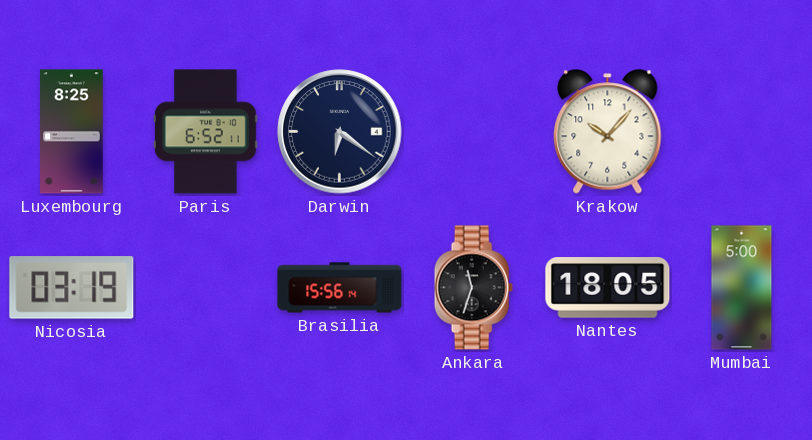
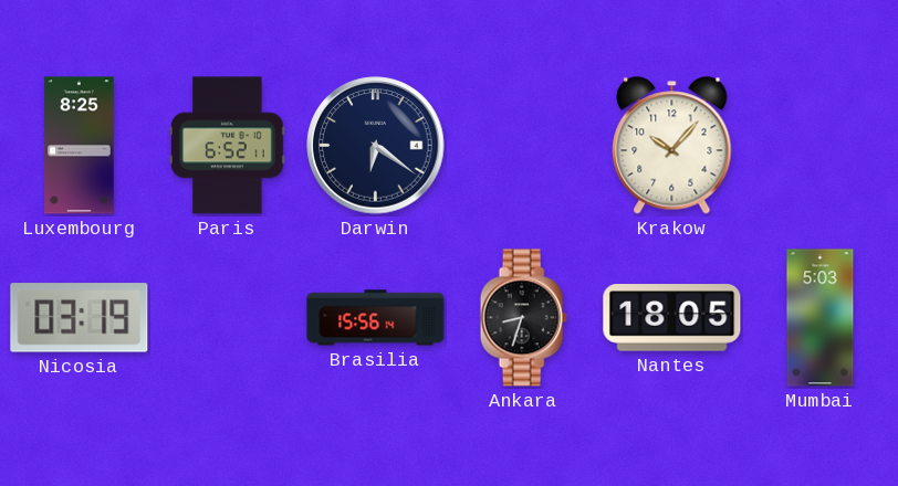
Ankara: 11:33 -> 8:33 (523, 318)
Mumbai: 5:00 -> 5:03 (821, 318)
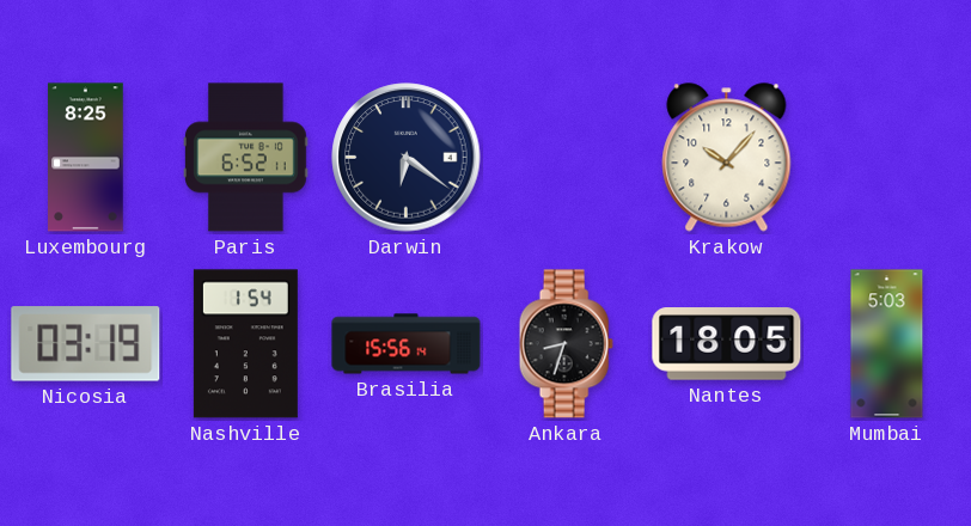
Nashville: none -> 1:54 (245, 344)
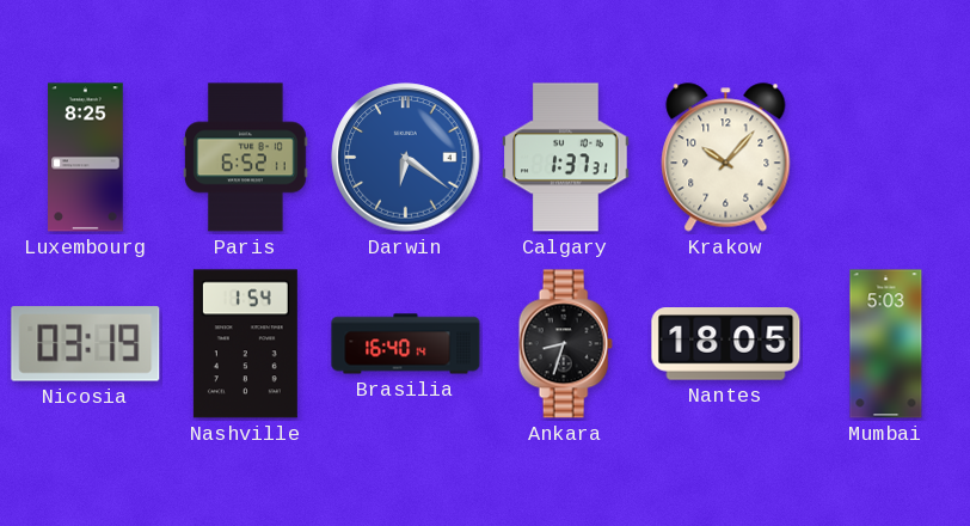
Darwin dial: navy -> blue (406, 158)
Calgary: none -> 1:37 (566, 158)
Brasilia: 15:56 -> 16:40 (406, 344)
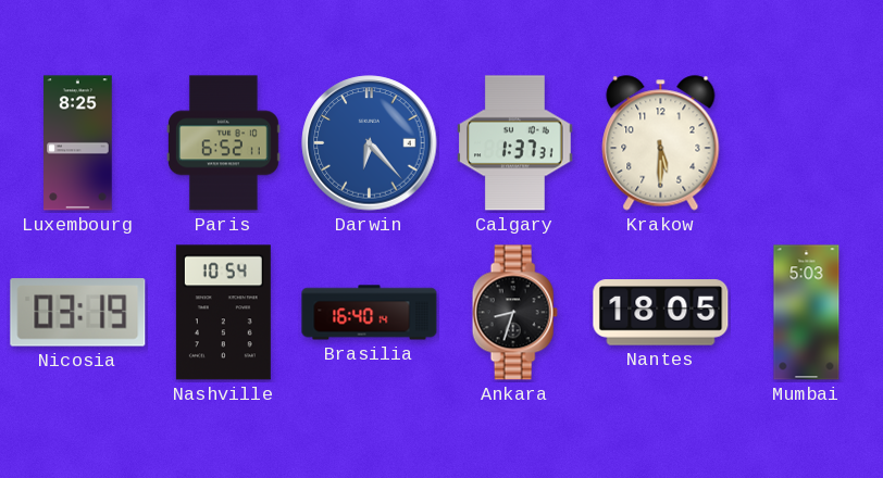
Darwin: 6:21 -> 6:23 (370, 143)
Krakow: 10:07 -> 5:30 (661, 143)
Nashville: 1:54 -> 10:54 (223, 313)
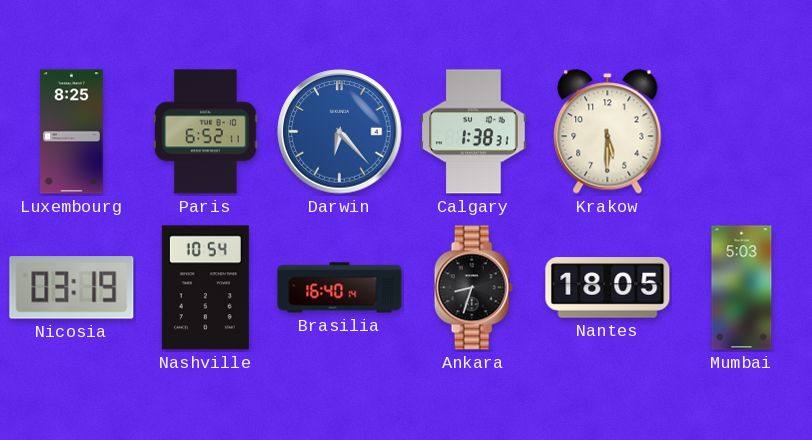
Calgary: 1:37 -> 1:38 (474, 132)
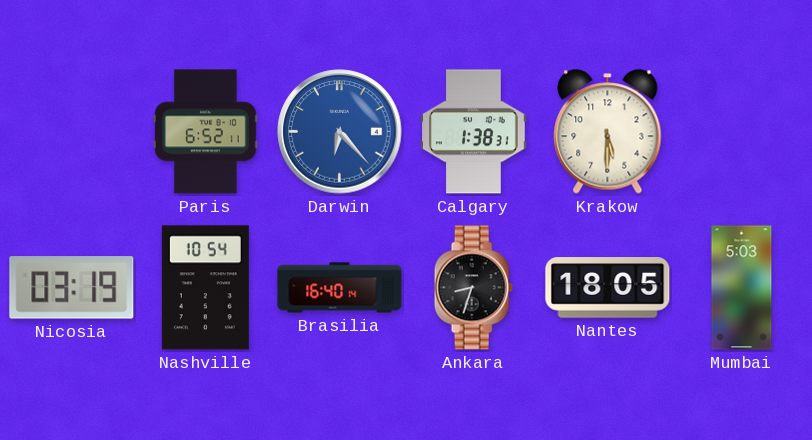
Luxembourg: 8:25 -> none (72, 132)
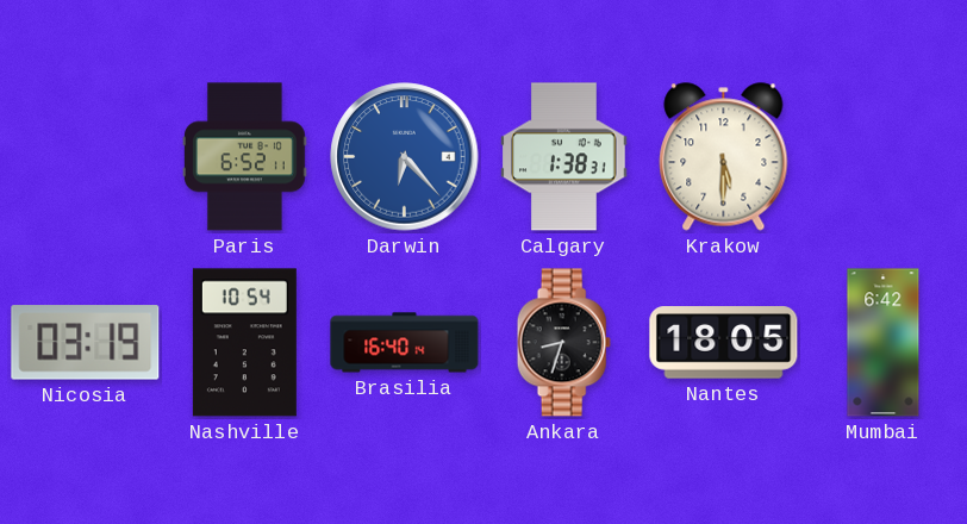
Mumbai: 5:03 -> 6:42 (884, 343)
